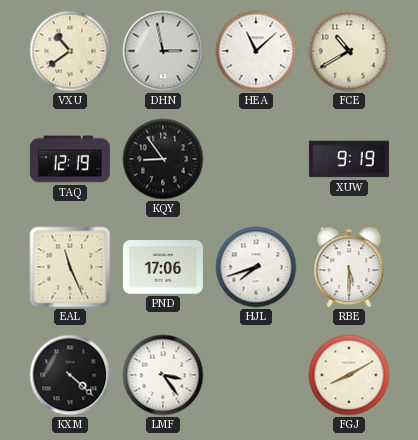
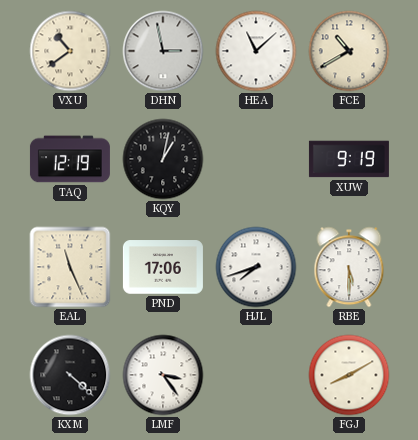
KQY: 8:54 -> 1:02 (163, 159)
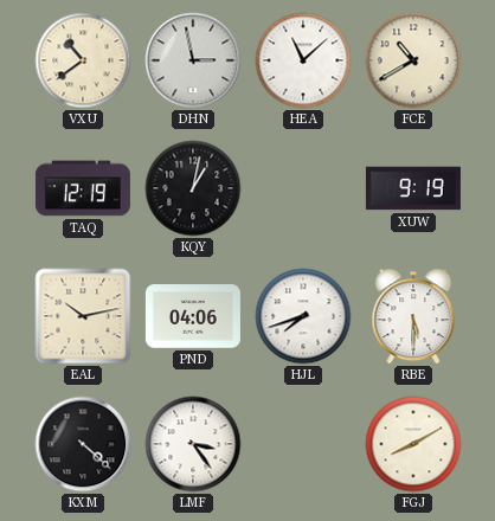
EAL: 11:26 -> 10:13 (83, 316)
PND: 17:06 -> 04:06 (193, 316)
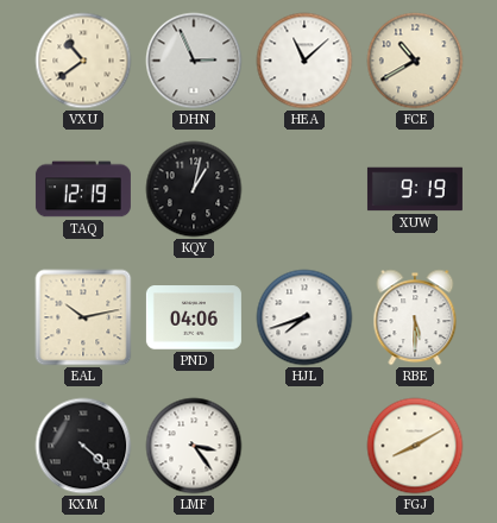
DHN: 2:58 -> 2:56 (194, 61)
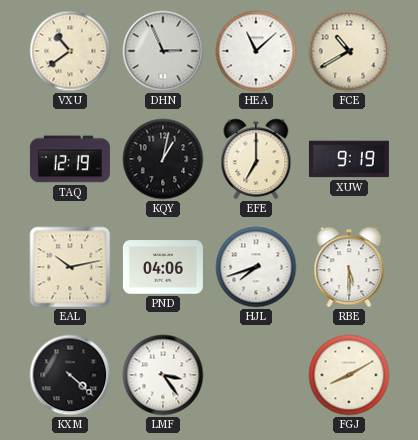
EFE: none -> 7:00 (256, 159)
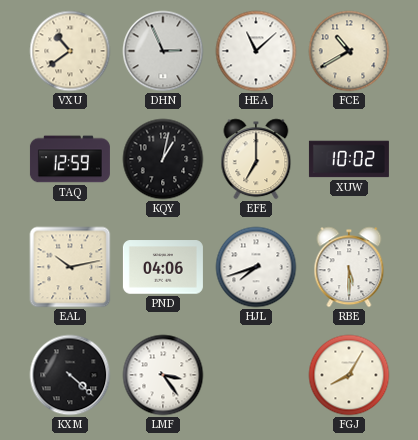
TAQ: 12:19 -> 12:59 (70, 159)
XUW: 9:19 -> 10:02 (349, 159)
FGJ: 8:10 -> 8:05 (349, 375)
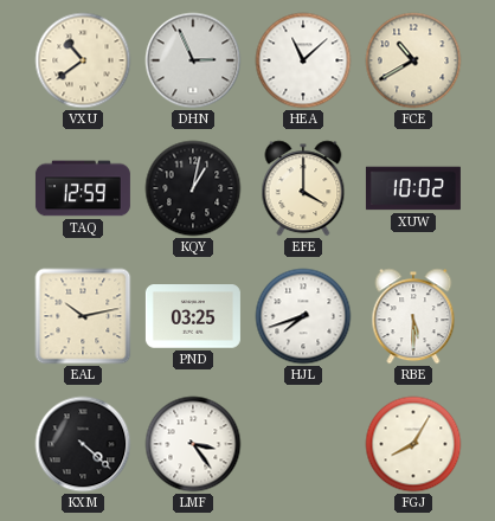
EFE: 7:00 -> 4:00 (303, 188)
PND: 04:06 -> 03:25 (193, 316)
